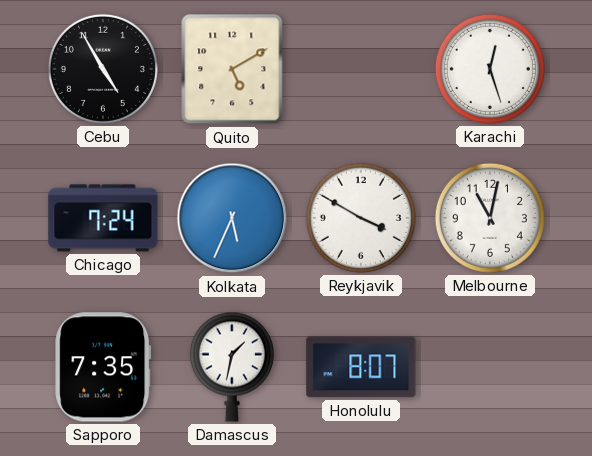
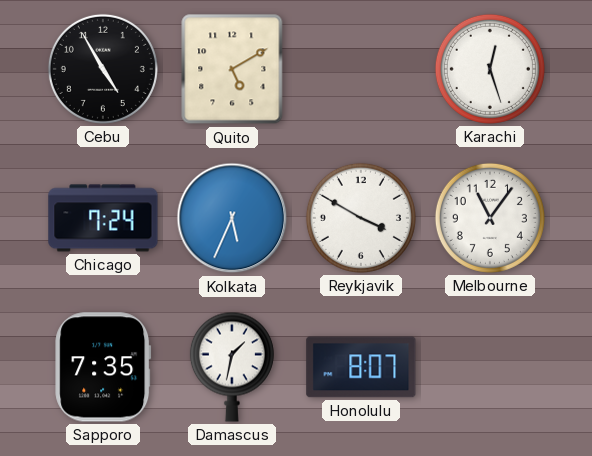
Melbourne: 11:02 -> 11:06 (490, 218)
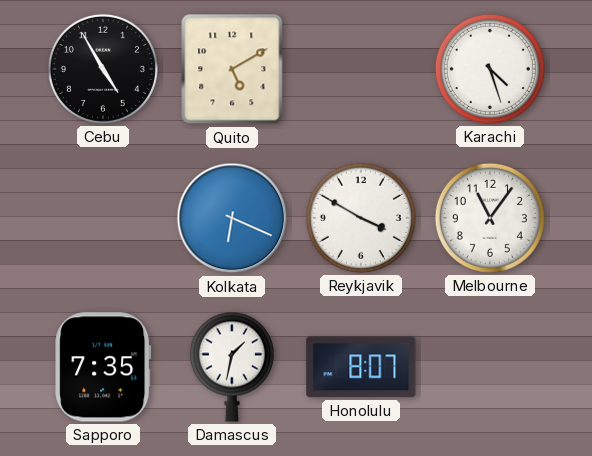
Karachi: 12:27 -> 4:27 (490, 69)
Chicago: 7:24 -> none (103, 218)
Kolkata: 5:34 -> 6:19 (232, 218)
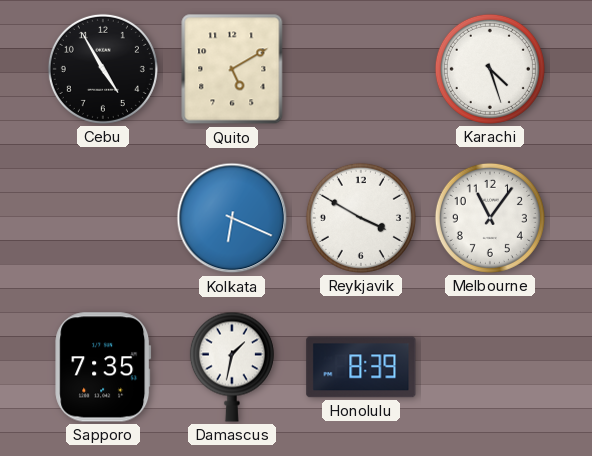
Honolulu: 8:07 -> 8:39 (361, 367)
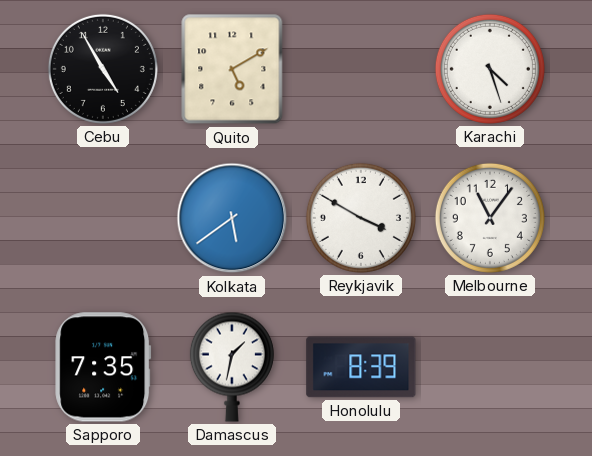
Kolkata: 6:19 -> 5:39 (232, 218)
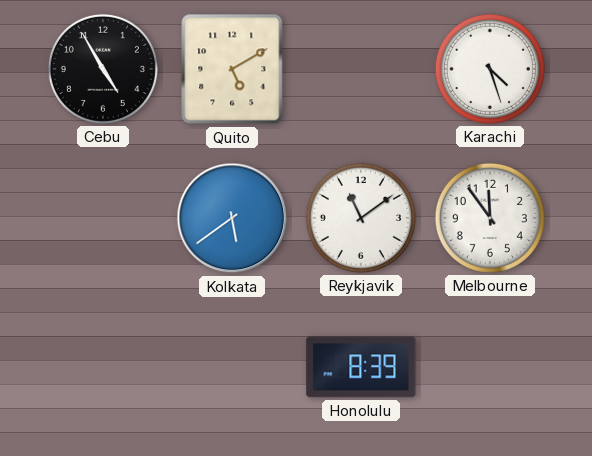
Reykjavik: 3:50 -> 11:09 (361, 218)
Melbourne: 11:06 -> 11:54 (490, 218)
Sapporo: 7:35 -> none (103, 367)
Damascus: 1:32 -> none (232, 367)
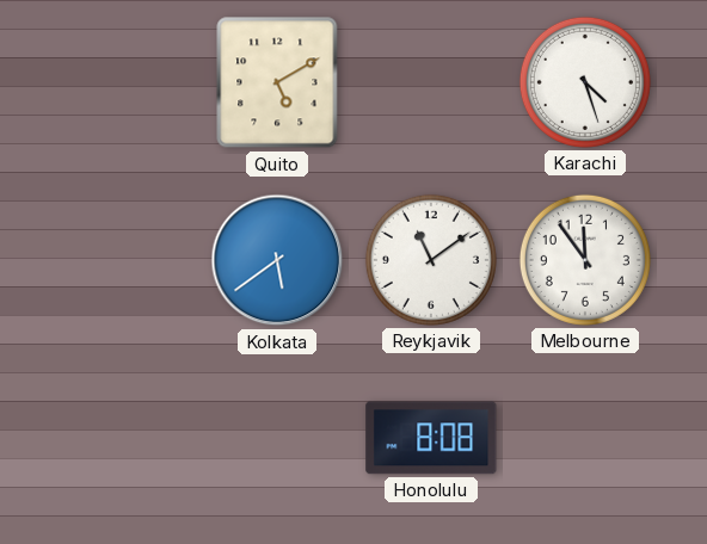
Cebu: 4:55 -> none (103, 69)
Honolulu: 8:39 -> 8:08 (431, 438)
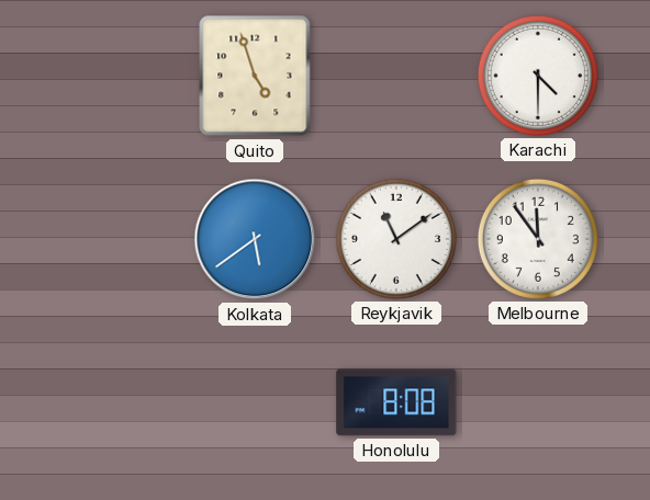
Quito: 5:10 -> 4:57 (255, 76)
Karachi: 4:27 -> 4:30 (538, 76)
